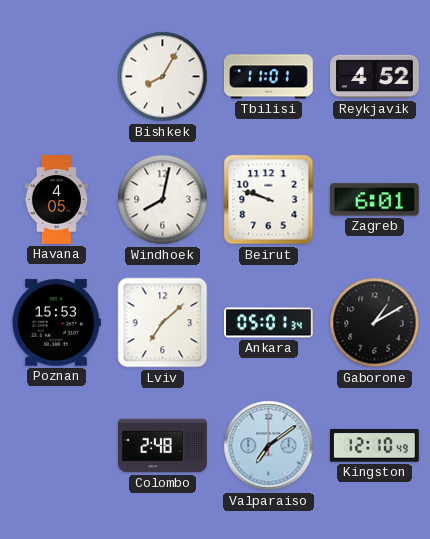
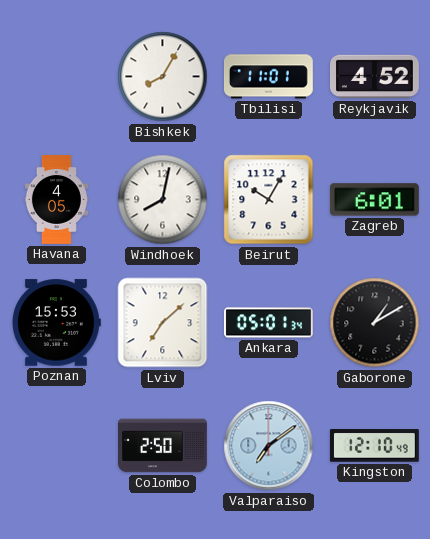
Beirut: 9:48 -> 10:05 (269, 200)
Colombo: 2:48 -> 2:50 (163, 446)
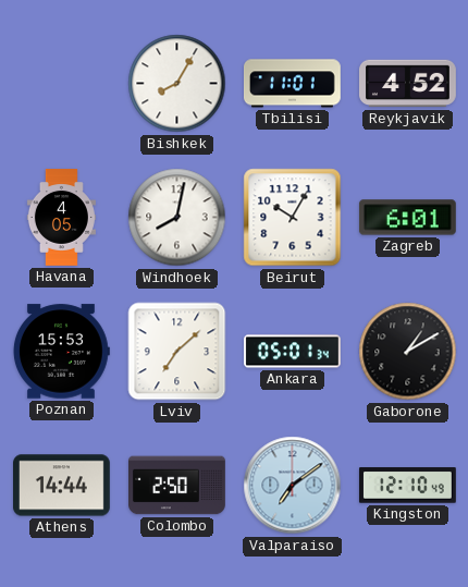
Athens: none -> 14:44 (62, 486)
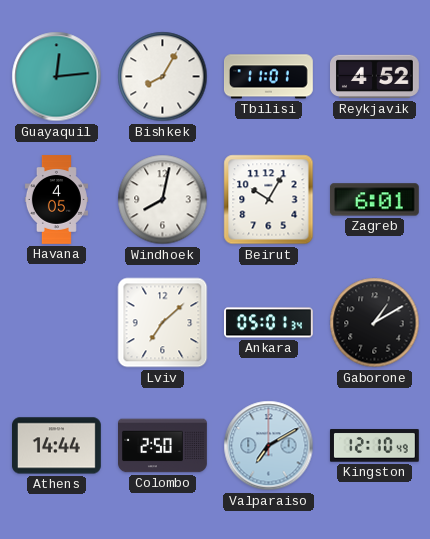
Guayaquil: none -> 12:14 (57, 77)
Poznan: 15:53 -> none (61, 352)
Valparaiso: 7:09 -> 7:10 (269, 446)
